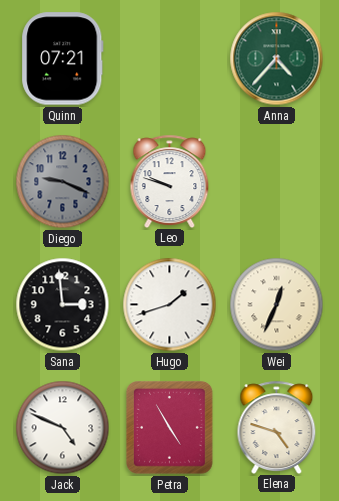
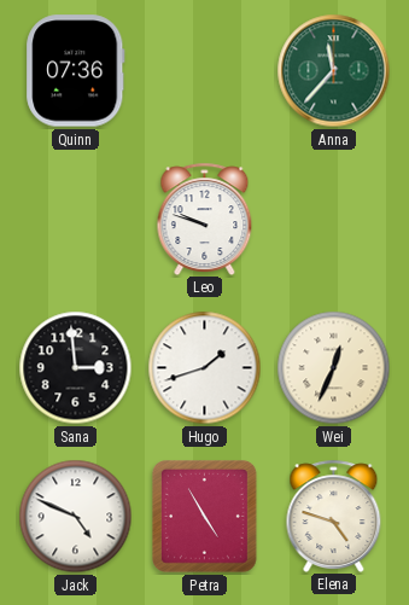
Quinn: 07:21 -> 07:36 (76, 71)
Anna: 4:37 -> 11:37 (334, 71)
Diego: 9:19 -> none (63, 182)
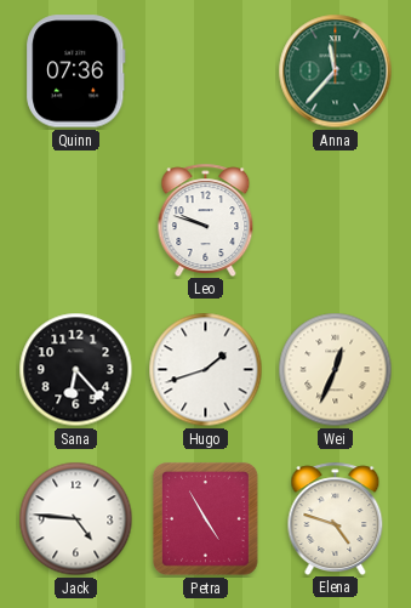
Sana: 2:59 -> 6:23 (76, 370)
Jack: 4:49 -> 4:46 (76, 519)
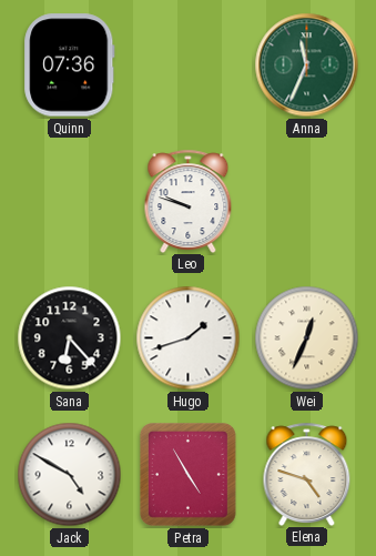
Anna: 11:37 -> 11:34 (307, 65)
Jack: 4:46 -> 4:50 (70, 475)
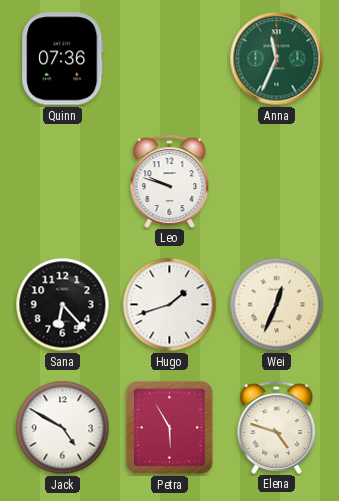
Petra: 4:55 -> 5:55 (170, 428)
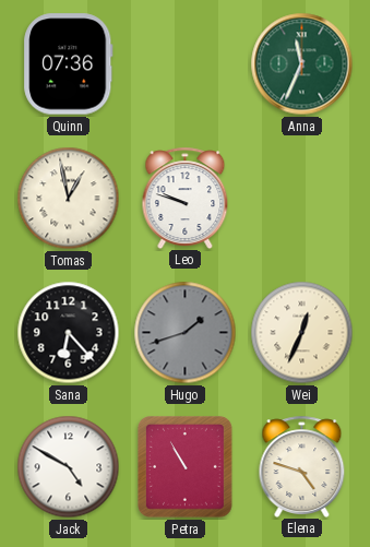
Tomas: none -> 12:58 (69, 199)
Hugo dial: white -> grey (186, 333)
Petra: 5:55 -> 10:55 (186, 467)
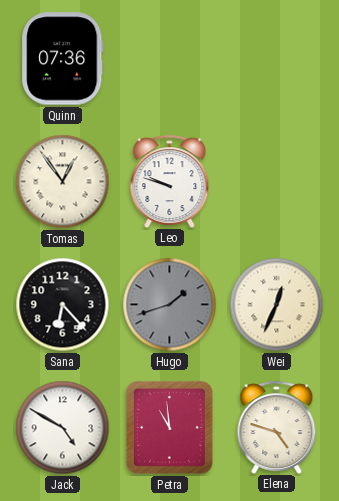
Anna: 11:34 -> none (302, 64)
Tomas: 12:58 -> 12:54 (63, 182)
Petra: 10:55 -> 10:59 (170, 428)
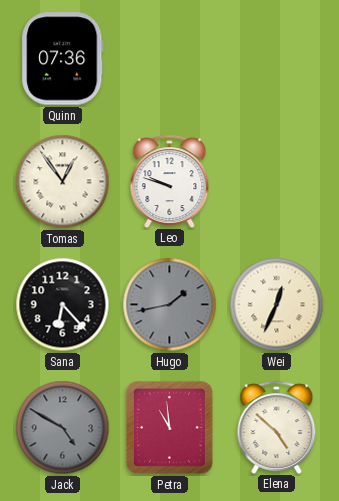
Hugo: 1:42 -> 1:43 (170, 305)
Jack dial: white -> grey (63, 428)
Elena: 4:48 -> 4:52 (277, 427)
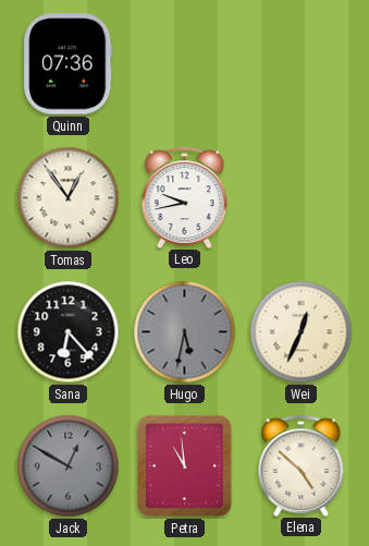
Leo: 9:48 -> 9:43 (185, 197)
Hugo: 1:43 -> 5:32 (185, 332)
Jack: 4:50 -> 12:50 (69, 466)
